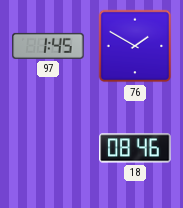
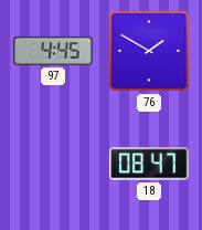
97: 1:45 -> 4:45 (53, 51)
18: 08:46 -> 08:47 (149, 164)
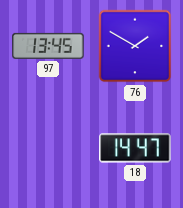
97: 4:45 -> 13:45 (48, 46)
18: 08:47 -> 14:47 (135, 148)
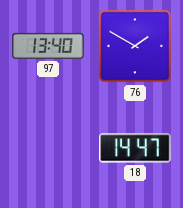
97: 13:45 -> 13:40 (48, 46)
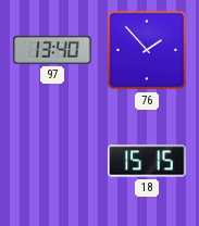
76: 1:50 -> 1:53 (147, 50)
18: 14:47 -> 15:15 (147, 161)
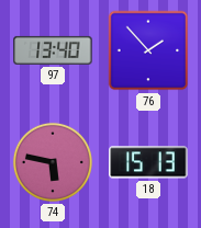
74: none -> 5:47 (53, 162)
18: 15:15 -> 15:13 (148, 162)
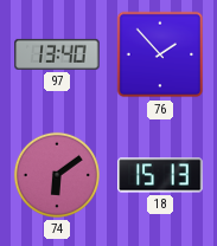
74: 5:47 -> 6:09 (57, 175)
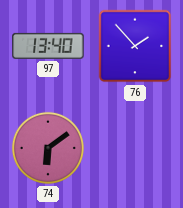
18: 15:13 -> none (160, 175)
